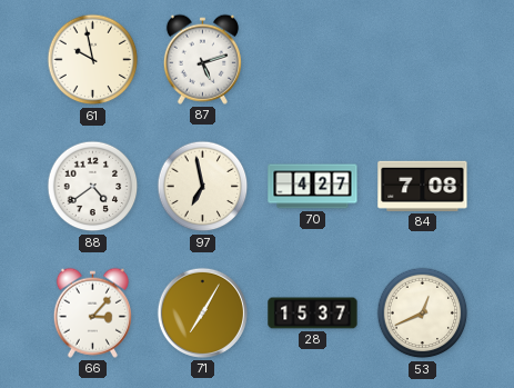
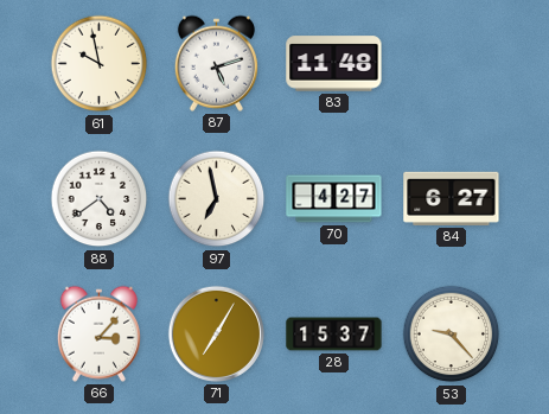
83: none -> 11:48 (334, 64)
84: 7:08 -> 6:27 (452, 198)
53: 12:41 -> 9:23 (452, 335)
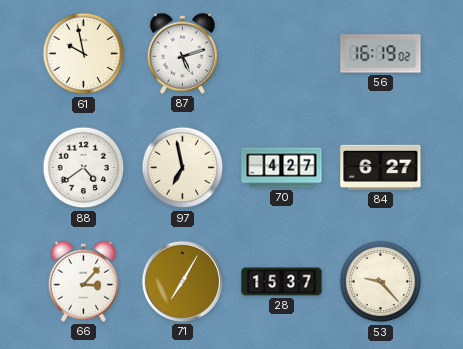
83: 11:48 -> none (334, 64)
56: none -> 16:19 (381, 54)
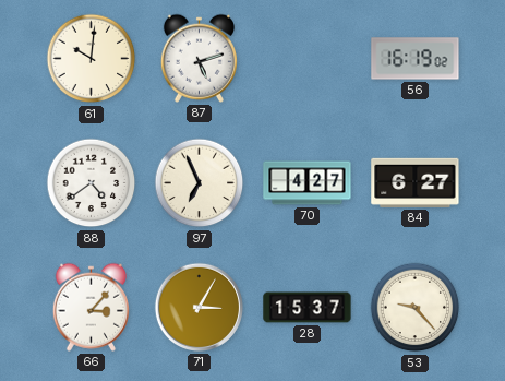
61: 9:58 -> 10:01 (92, 59)
97: 6:58 -> 6:56 (200, 183)
71: 7:05 -> 3:05 (199, 307)
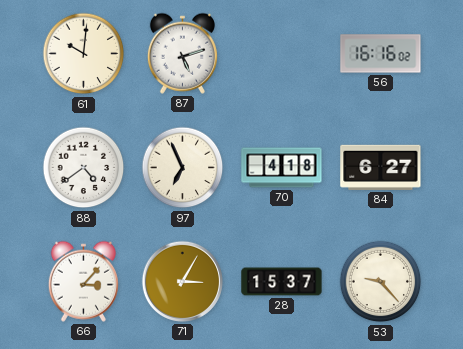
56: 16:19 -> 16:16 (381, 54)
70: 4:27 -> 4:18 (282, 168)
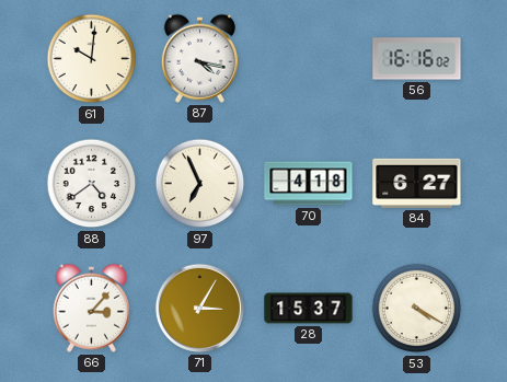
87: 5:12 -> 4:17 (199, 58)
53: 9:23 -> 4:20 (417, 309)
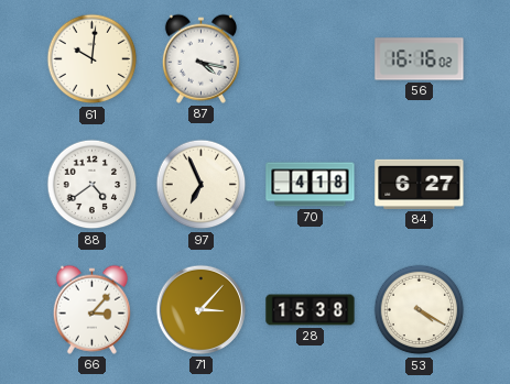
71: 3:05 -> 3:07 (200, 309)
28: 15:37 -> 15:38 (311, 310)
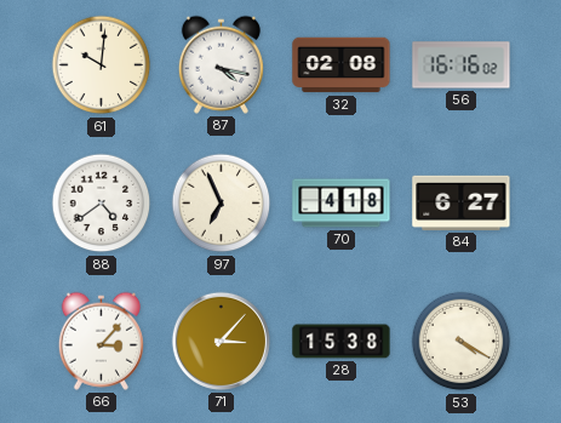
32: none -> 02:08 (342, 65)
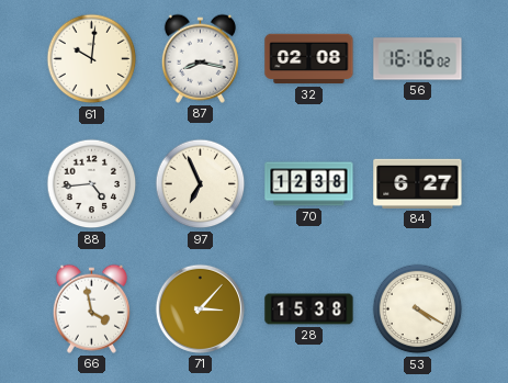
87: 4:17 -> 8:17 (200, 58)
88: 4:39 -> 4:44 (92, 184)
70: 4:18 -> 12:38 (309, 184)
66: 3:07 -> 3:58 (91, 308)
